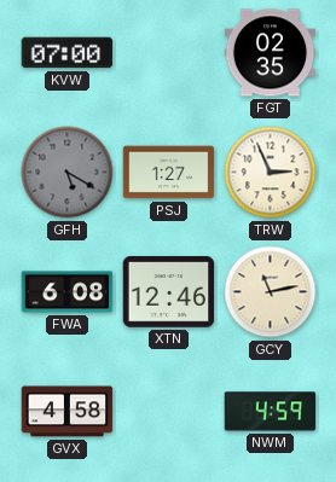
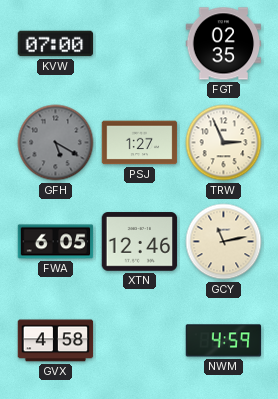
FWA: 6:08 -> 6:05 (56, 242)
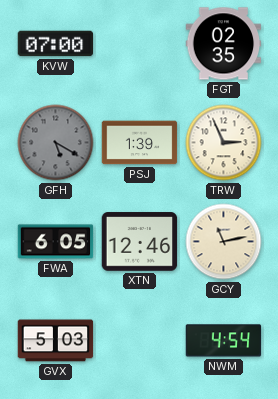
PSJ: 1:27 -> 1:39 (140, 143)
GVX: 4:58 -> 5:03 (56, 341)
NWM: 4:59 -> 4:54 (224, 341)
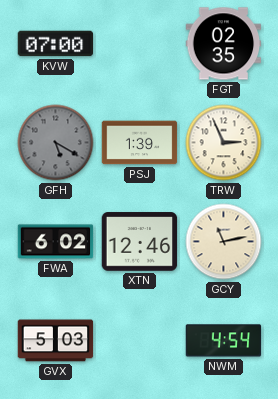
FWA: 6:05 -> 6:02 (56, 242)
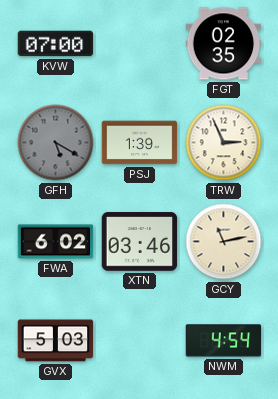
XTN: 12:46 -> 03:46 (140, 242)
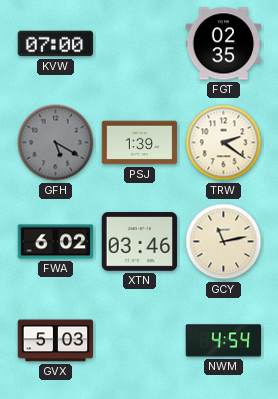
TRW: 2:56 -> 2:21 (224, 143)
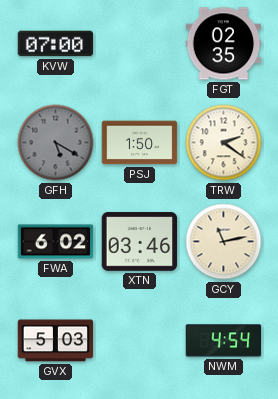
PSJ: 1:39 -> 1:50 (140, 143)
